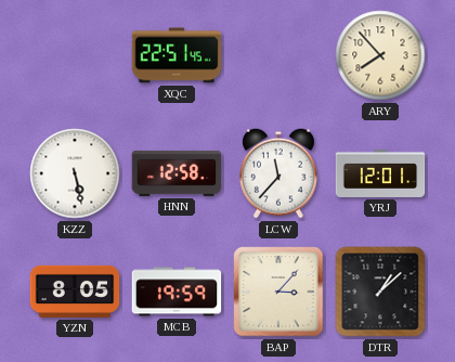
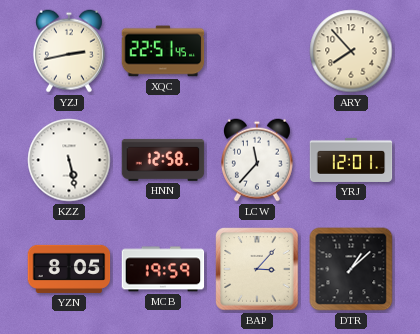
YZJ: none -> 2:43 (69, 51)
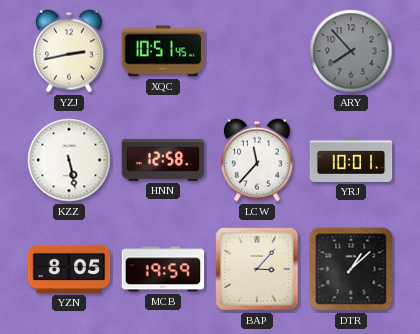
XQC: 22:51 -> 10:51 (163, 51)
ARY dial: cream -> grey (351, 51)
YRJ: 12:01 -> 10:01 (351, 160)
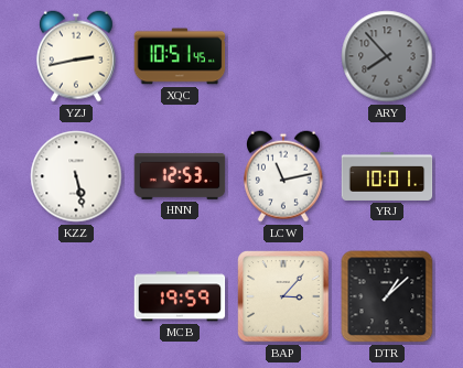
HNN: 12:58 -> 12:53 (180, 176)
LCW: 11:37 -> 11:13 (283, 176)
YZN: 8:05 -> none (69, 269)
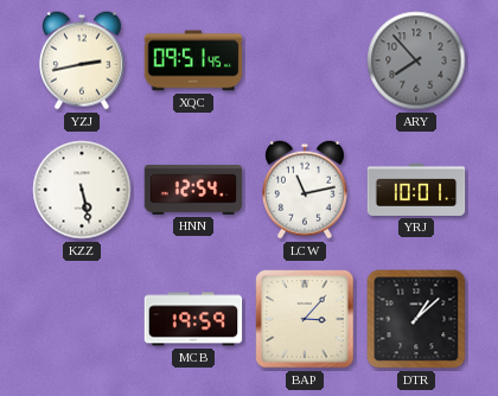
XQC: 10:51 -> 09:51 (193, 60)
HNN: 12:53 -> 12:54 (193, 190)
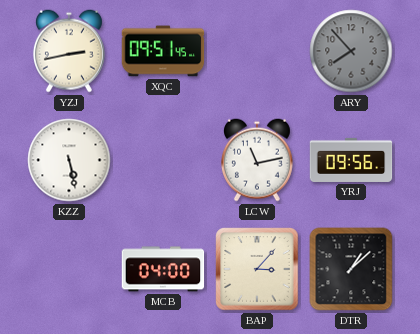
HNN: 12:54 -> none (193, 190)
YRJ: 10:01 -> 09:56 (351, 160)
MCB: 19:59 -> 04:00 (163, 269)
